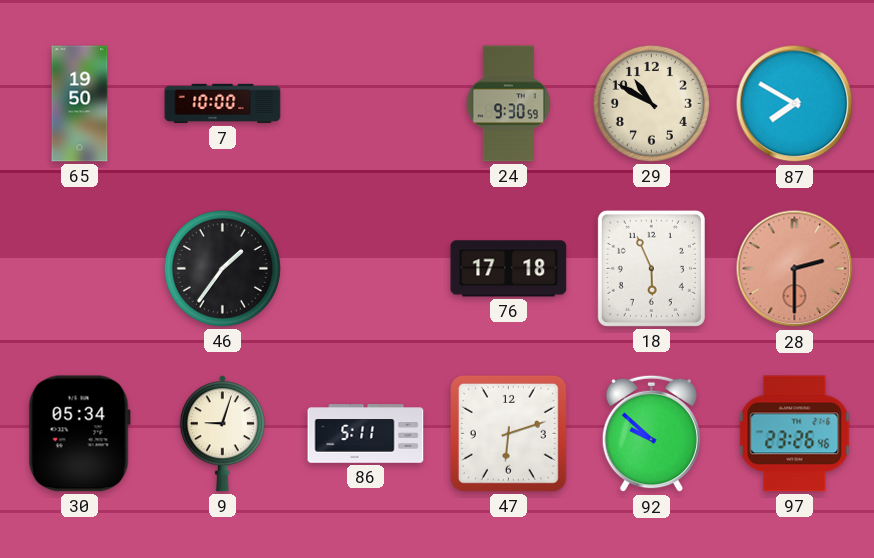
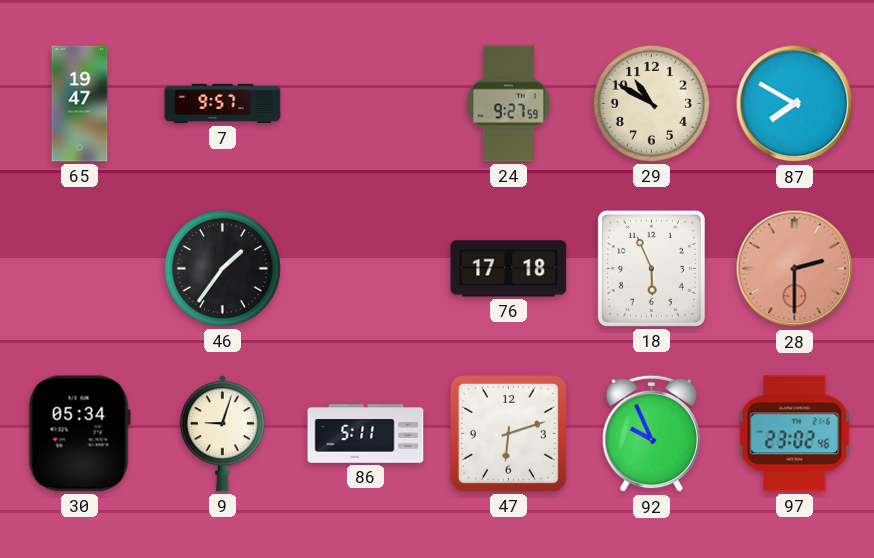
65: 19:50 -> 19:47 (80, 104)
7: 10:00 -> 9:57 (223, 104)
24: 9:30 -> 9:27 (508, 104)
92: 9:52 -> 9:56 (651, 434)
97: 23:26 -> 23:02 (795, 434)
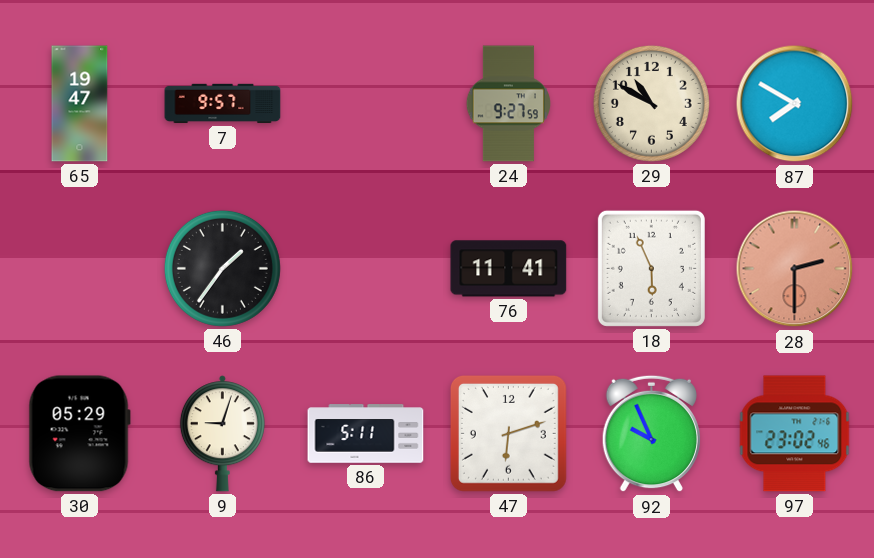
76: 17:18 -> 11:41 (509, 269)
30: 05:34 -> 05:29 (79, 434)
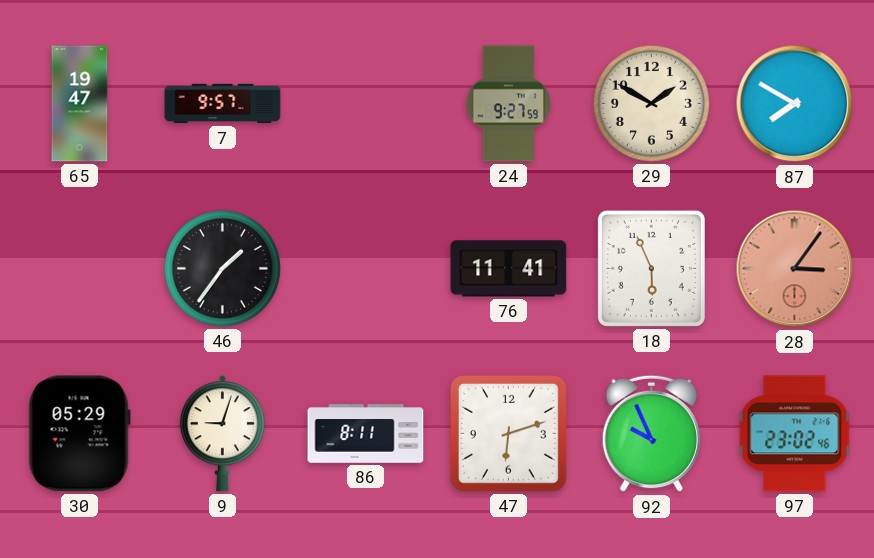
29: 10:50 -> 1:50 (651, 103)
28: 2:30 -> 3:06 (795, 269)
86: 5:11 -> 8:11 (366, 434)
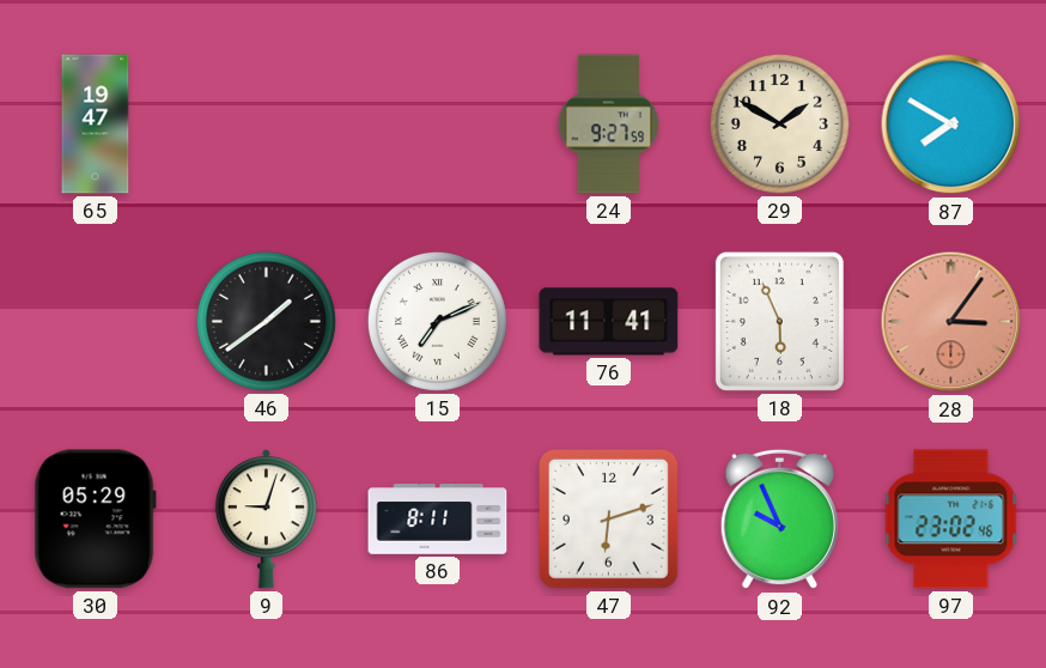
7: 9:57 -> none (223, 104)
46: 1:36 -> 1:39 (266, 321)
15: none -> 7:11 (437, 321)
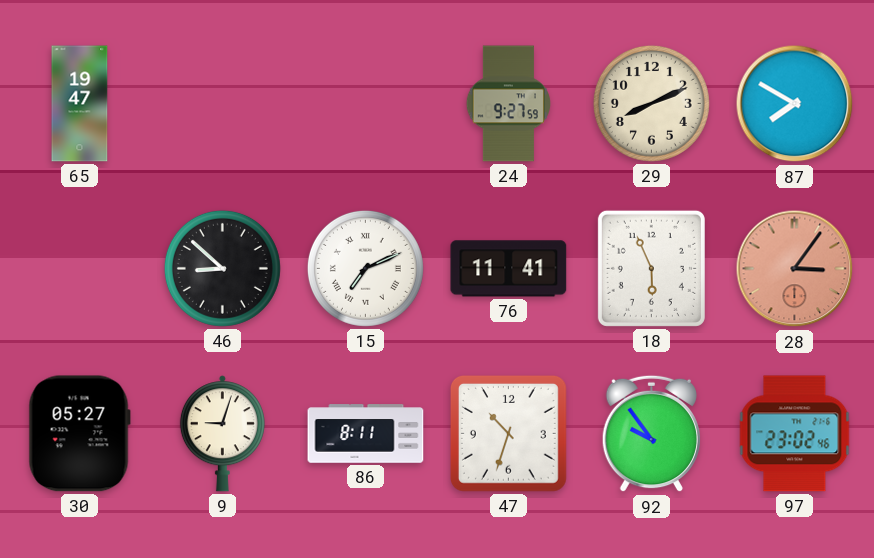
29: 1:50 -> 8:11 (651, 103)
46: 1:39 -> 8:52 (222, 268)
30: 05:29 -> 05:27 (79, 434)
47: 6:12 -> 10:33 (508, 433)
92: 9:56 -> 9:54 (651, 434)
